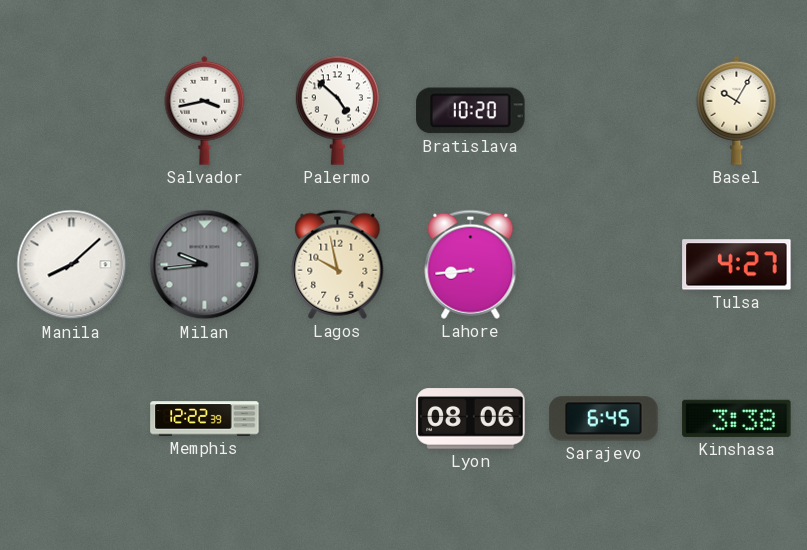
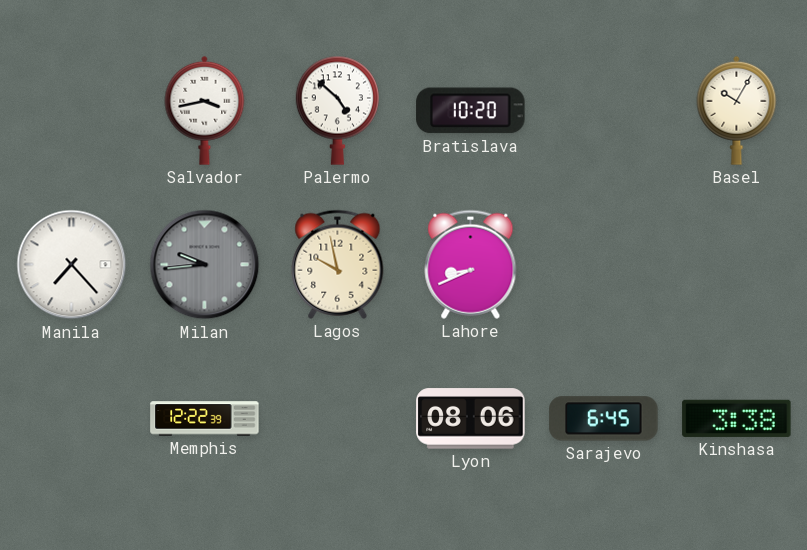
Manila: 8:08 -> 7:23 (72, 265)
Lahore: 8:44 -> 8:41 (471, 264)
Tulsa: 4:27 -> none (737, 265)
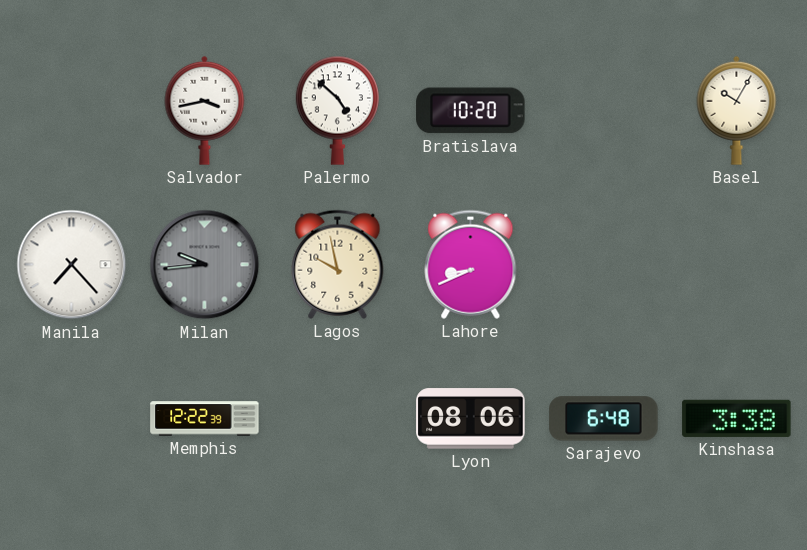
Sarajevo: 6:45 -> 6:48 (604, 419)
